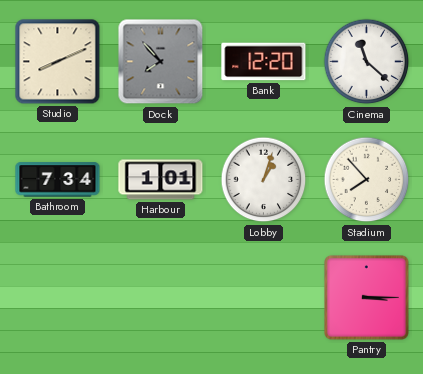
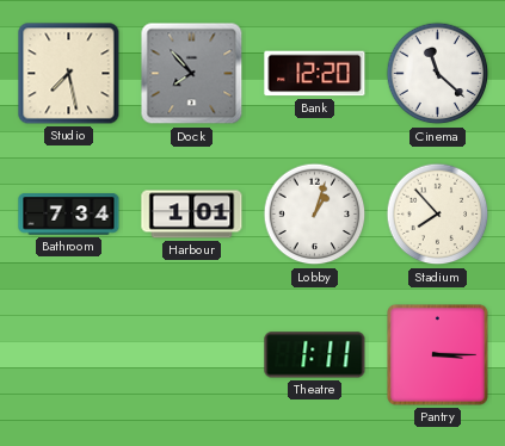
Studio: 8:11 -> 7:28 (69, 74)
Theatre: none -> 1:11 (315, 355)
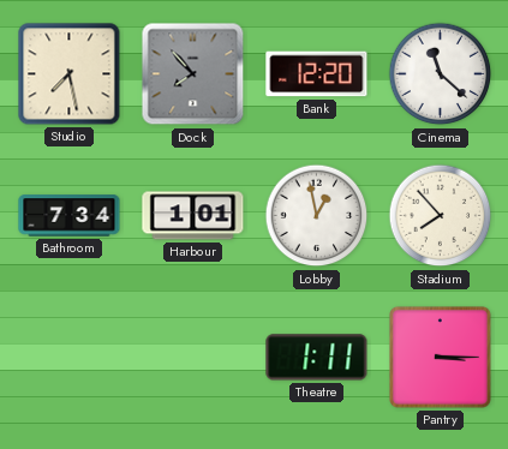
Lobby: 1:03 -> 12:58 (317, 216)
